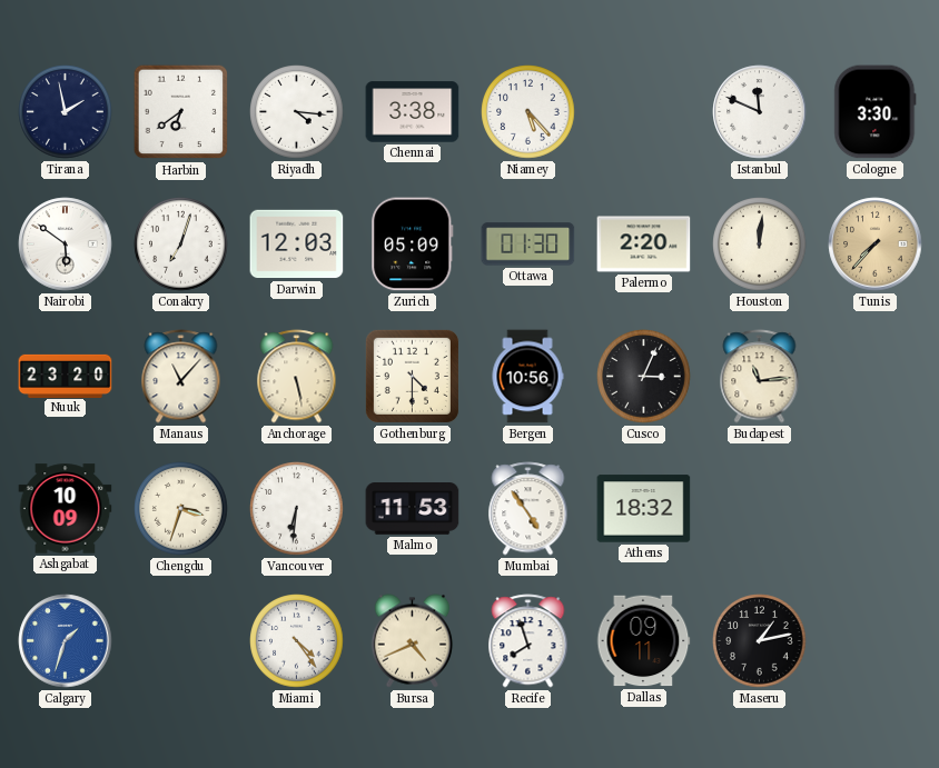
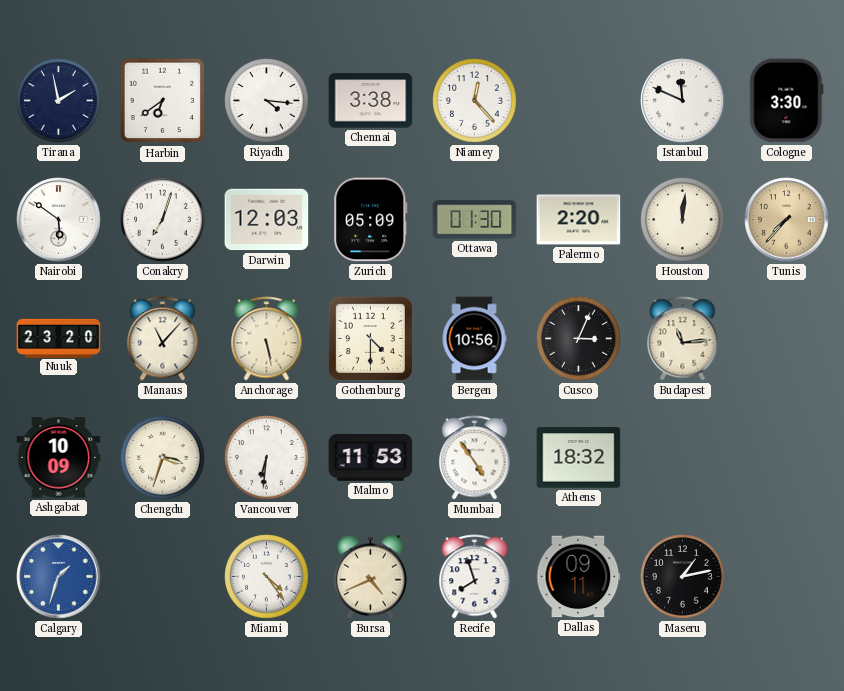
Niamey: 5:23 -> 12:23 (475, 101)
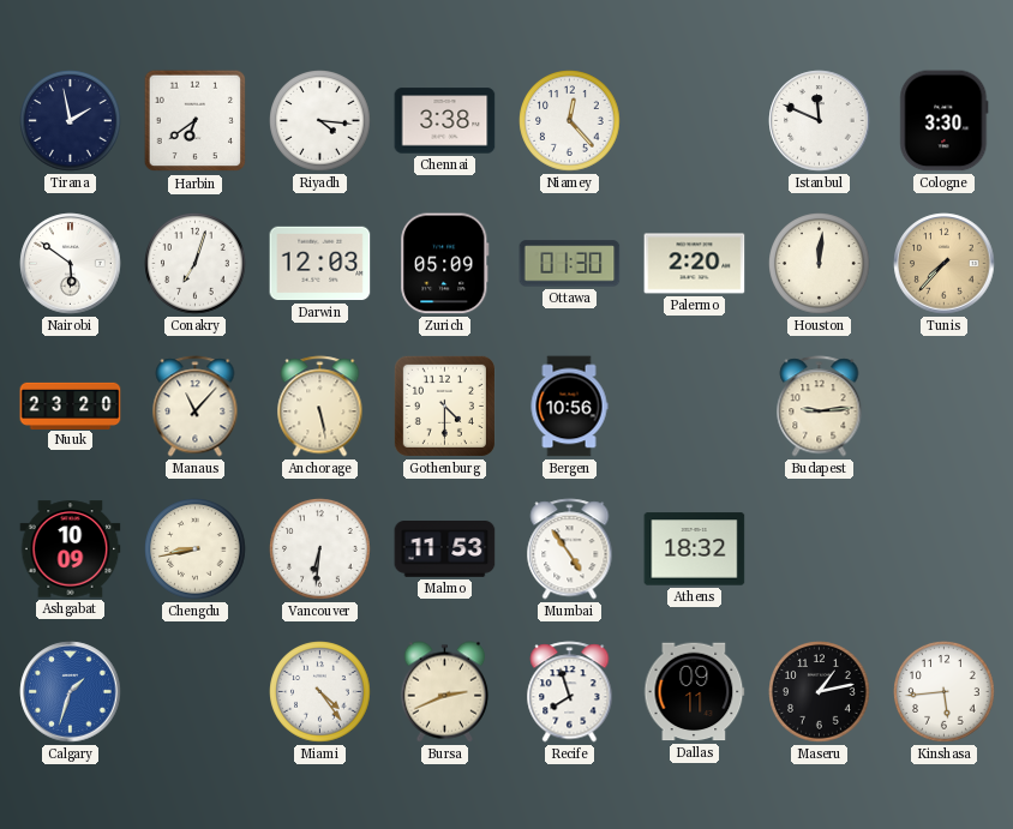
Cusco: 3:04 -> none (579, 339)
Budapest: 11:14 -> 9:14 (820, 407)
Chengdu: 3:33 -> 8:43 (196, 549)
Bursa: 4:41 -> 2:41 (445, 692)
Kinshasa: none -> 5:44 (945, 692)
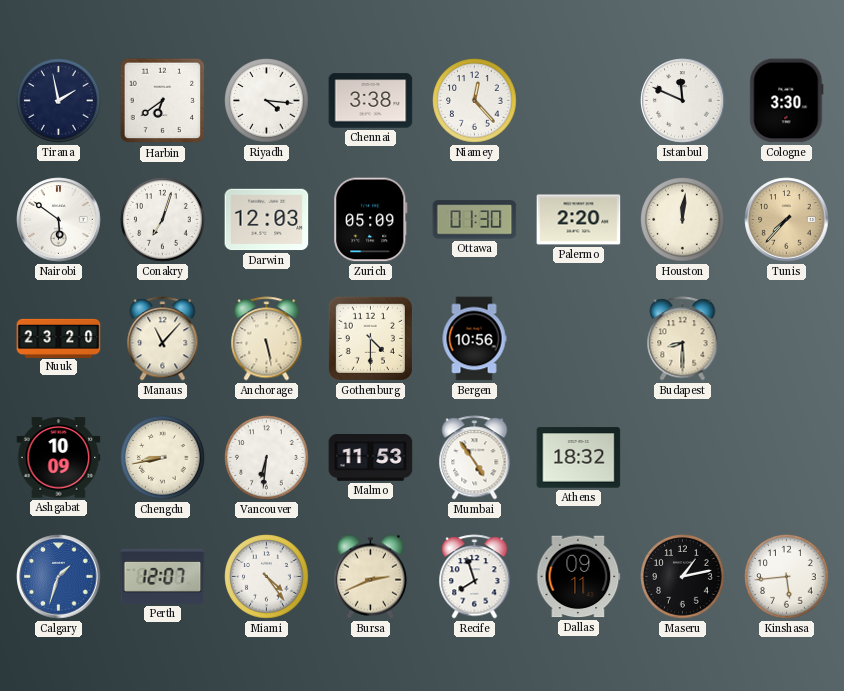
Budapest: 9:14 -> 8:30 (683, 339)
Perth: none -> 12:07 (163, 576)
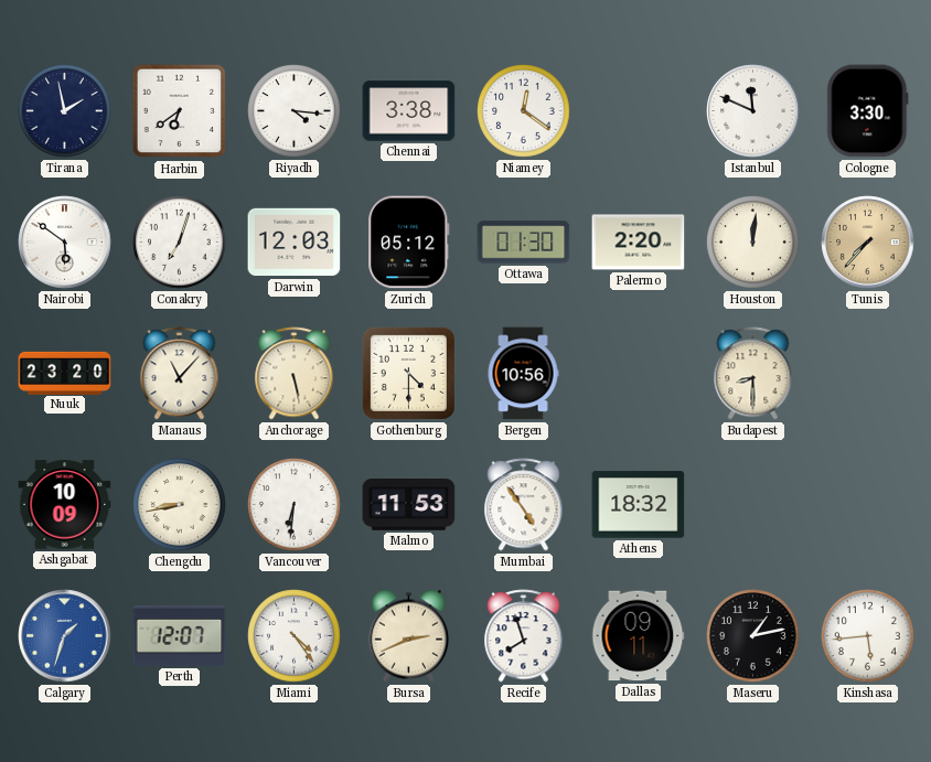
Niamey: 12:23 -> 12:21 (524, 111)
Zurich: 05:09 -> 05:12 (409, 243)
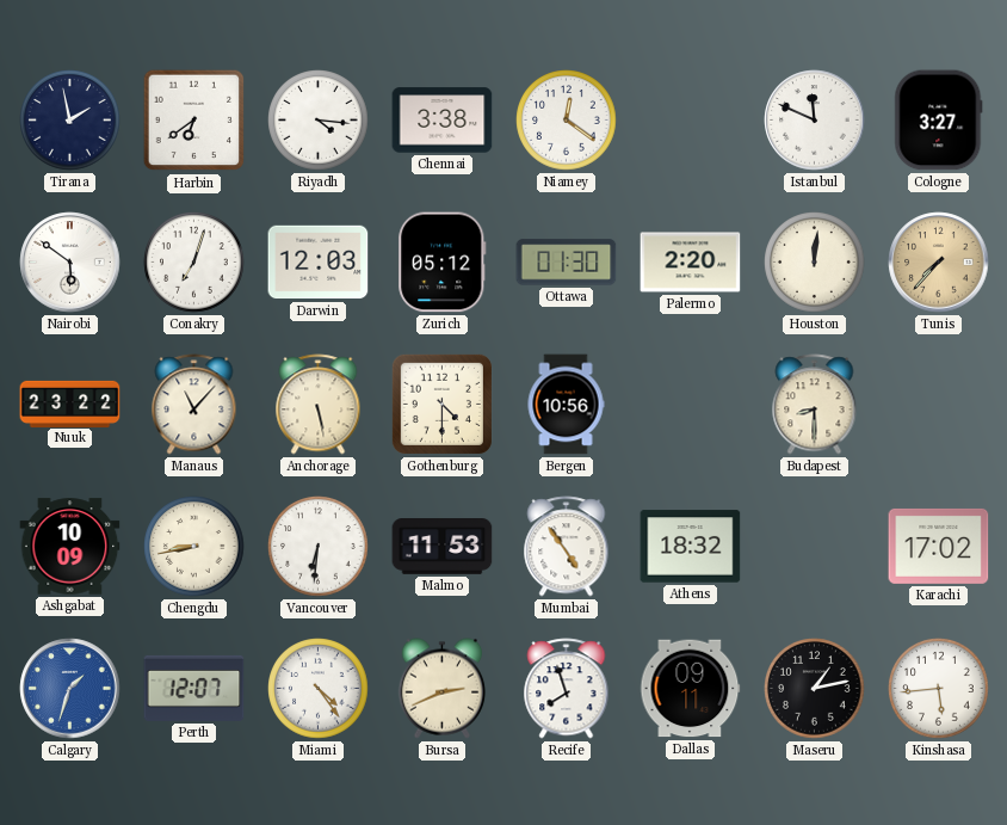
Cologne: 3:30 -> 3:27 (939, 121)
Nuuk: 23:20 -> 23:22 (70, 404)
Karachi: none -> 17:02 (939, 546)
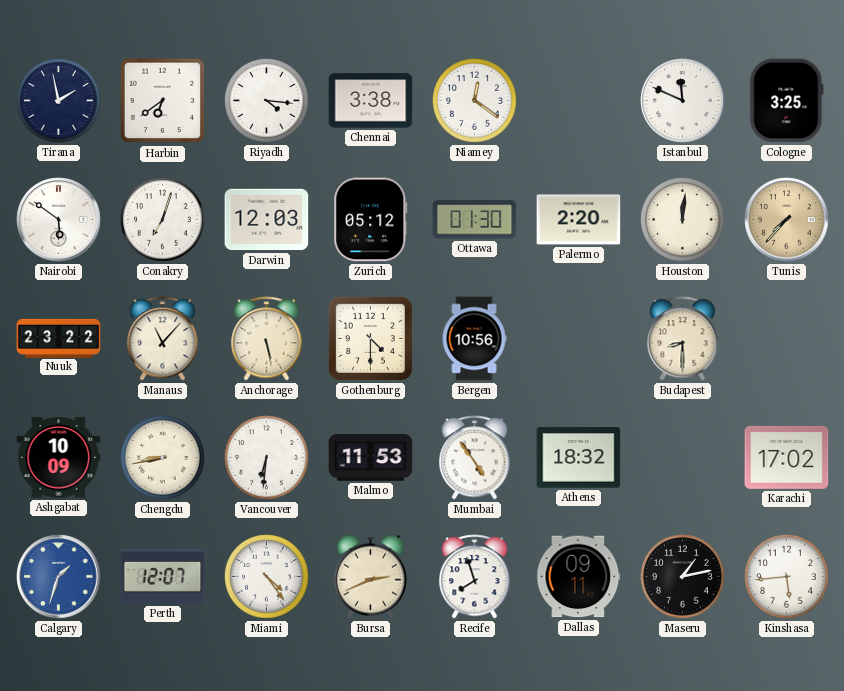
Cologne: 3:27 -> 3:25 (787, 101)
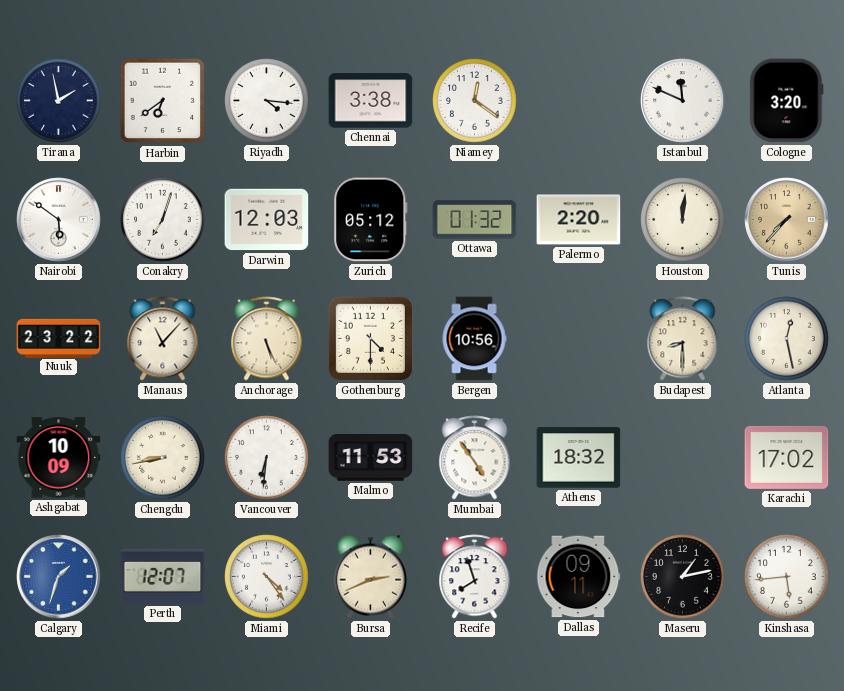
Cologne: 3:25 -> 3:20 (787, 101)
Ottawa: 01:30 -> 01:32 (475, 220)
Anchorage: 5:28 -> 5:26 (267, 339)
Atlanta: none -> 12:28 (787, 339)
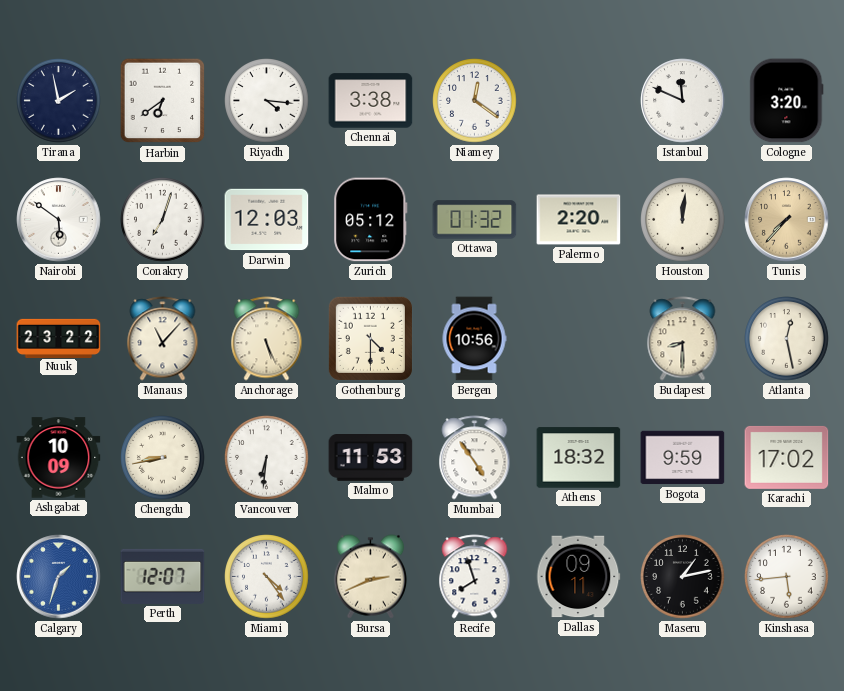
Bogota: none -> 9:59 (683, 458)
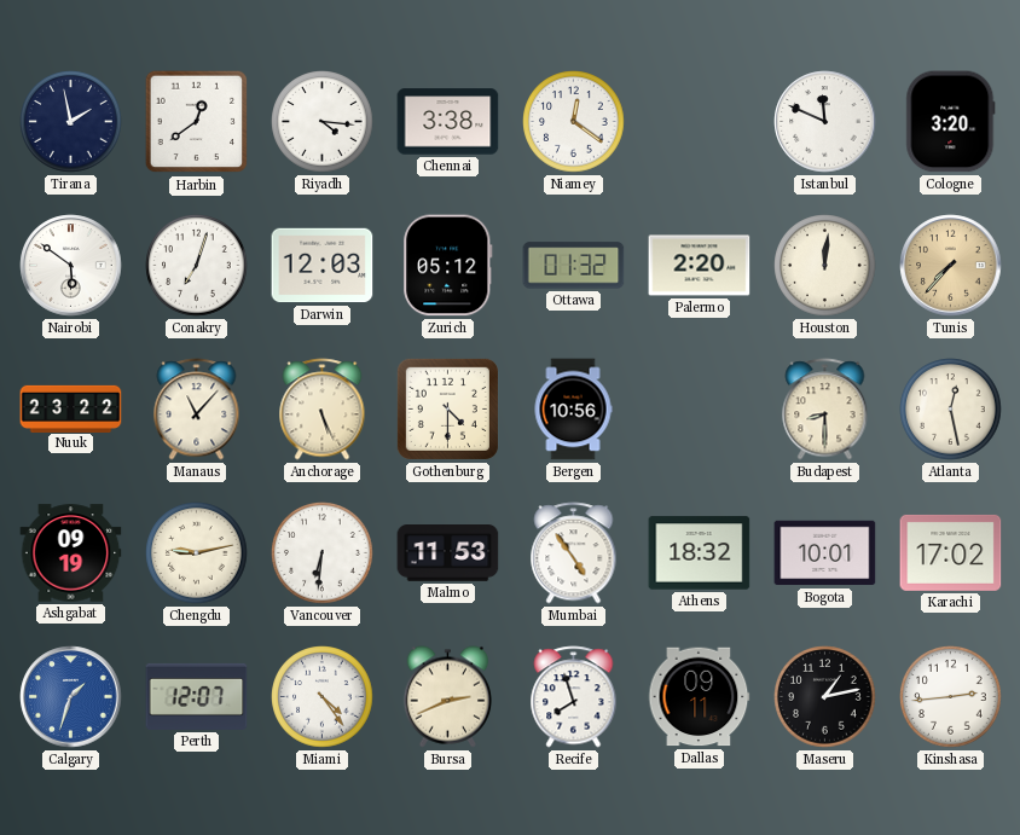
Harbin: 6:39 -> 12:39 (197, 122)
Ashgabat: 10:09 -> 09:19 (71, 553)
Chengdu: 8:43 -> 9:13 (197, 553)
Bogota: 9:59 -> 10:01 (825, 553)
Kinshasa: 5:44 -> 2:44 (951, 697)
